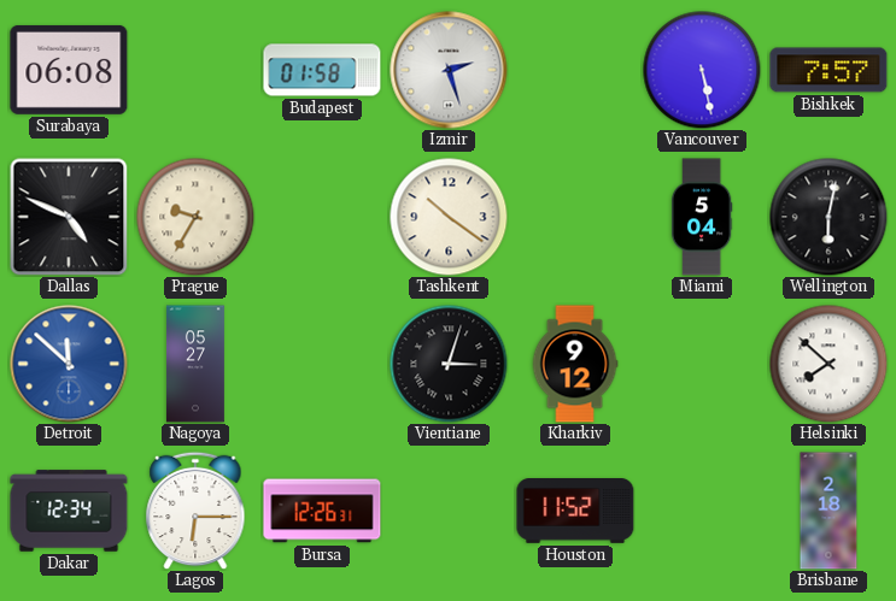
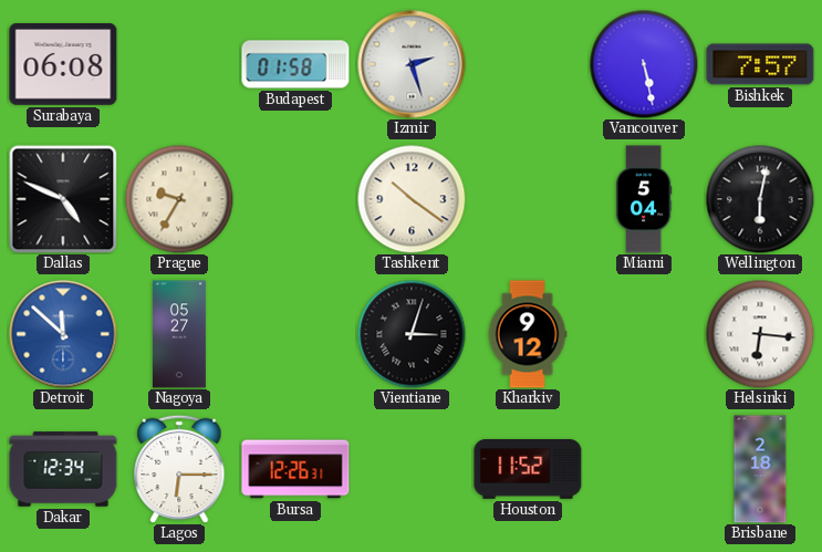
Helsinki: 7:52 -> 6:16 (760, 334)
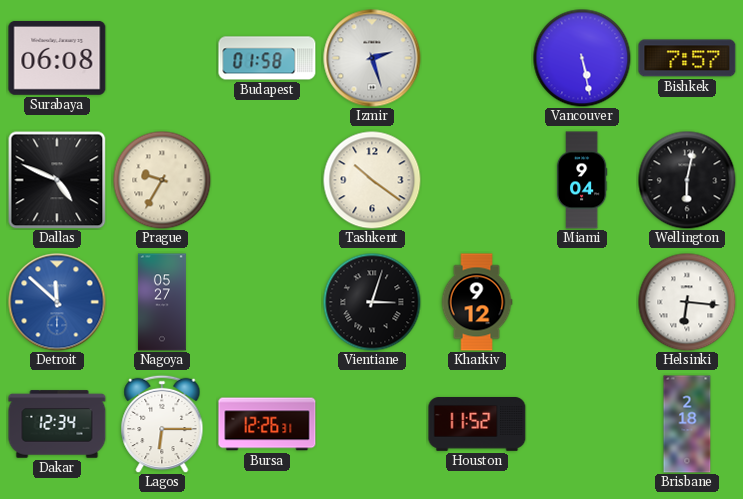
Miami: 5:04 -> 9:04 (582, 180)
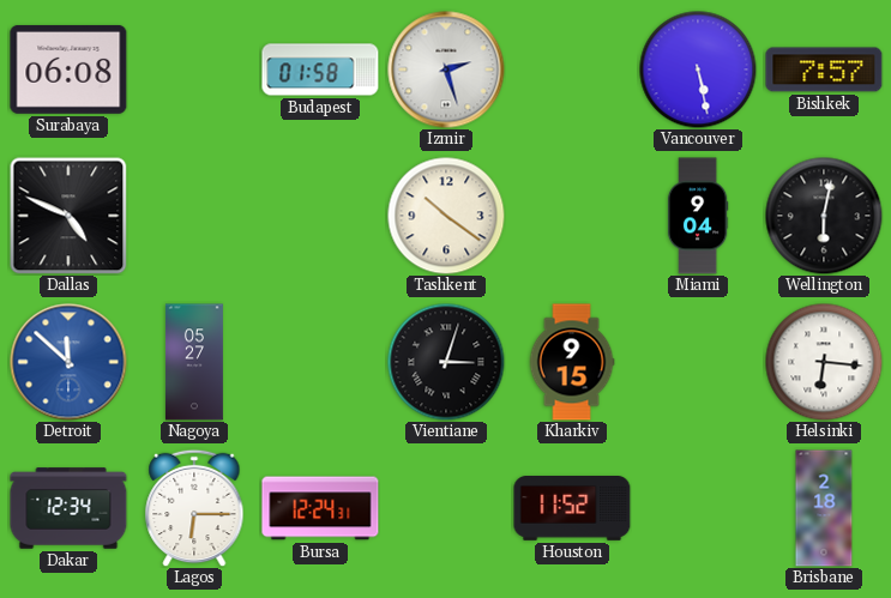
Prague: 9:35 -> none (162, 180)
Kharkiv: 9:12 -> 9:15 (572, 362)
Bursa: 12:26 -> 12:24 (320, 508)
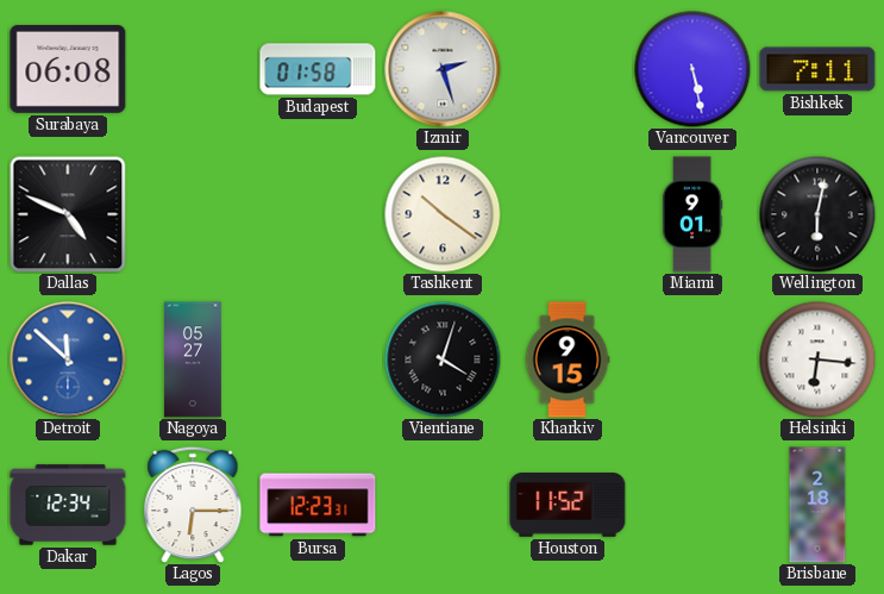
Bishkek: 7:57 -> 7:11 (817, 69)
Miami: 9:04 -> 9:01 (692, 214)
Vientiane: 3:03 -> 4:03 (443, 359)
Bursa: 12:24 -> 12:23 (318, 505)
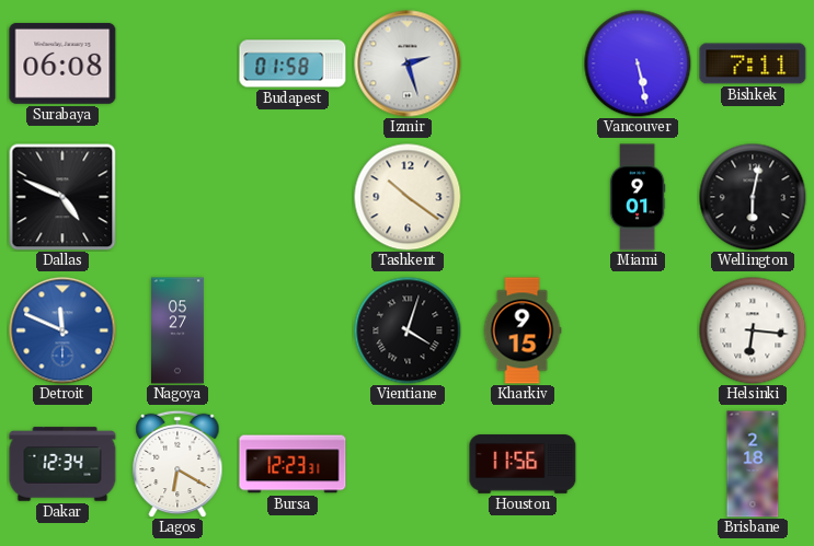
Detroit: 11:52 -> 11:49 (62, 330)
Lagos: 6:15 -> 6:20 (177, 464)
Houston: 11:52 -> 11:56 (523, 465)
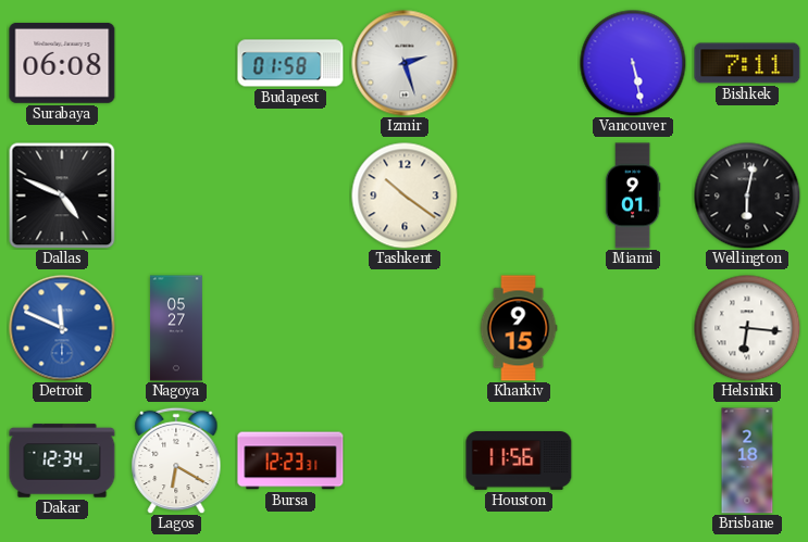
Vientiane: 4:03 -> none (408, 330)
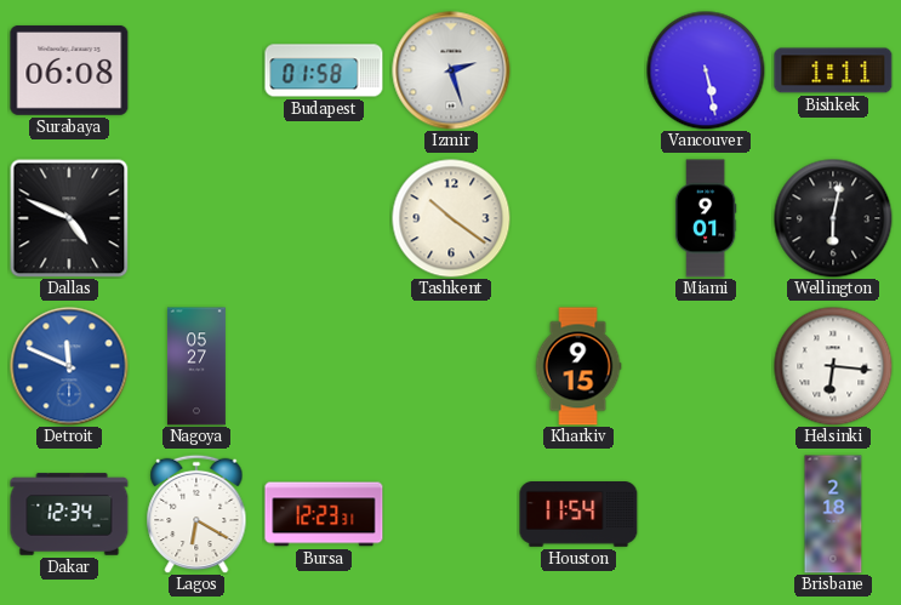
Bishkek: 7:11 -> 1:11 (833, 70)
Houston: 11:56 -> 11:54 (578, 515)
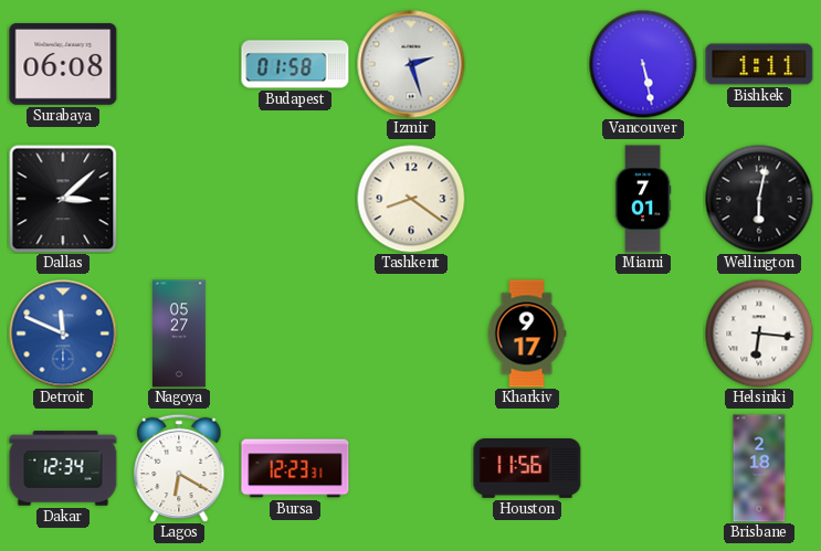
Dallas: 4:49 -> 3:08 (63, 199)
Tashkent: 10:21 -> 8:21 (411, 199)
Miami: 9:01 -> 7:01 (643, 199)
Kharkiv: 9:15 -> 9:17 (527, 333)
Houston: 11:54 -> 11:56 (527, 469)
